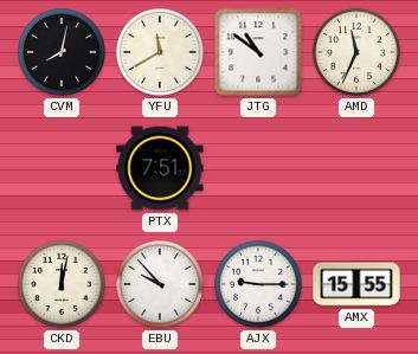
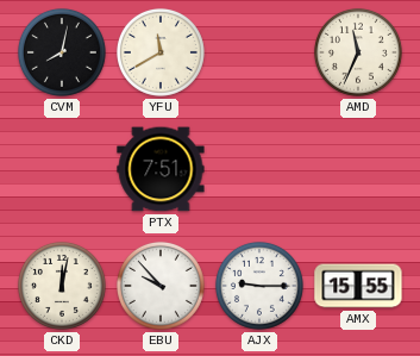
JTG: 10:51 -> none (258, 52)
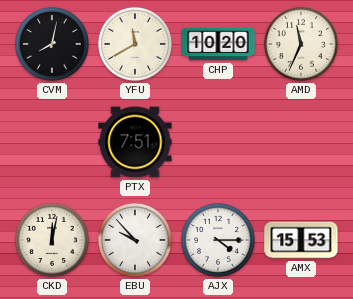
CHP: none -> 10:20 (218, 44)
AJX: 9:15 -> 4:15 (218, 240)
AMX: 15:55 -> 15:53 (301, 240)
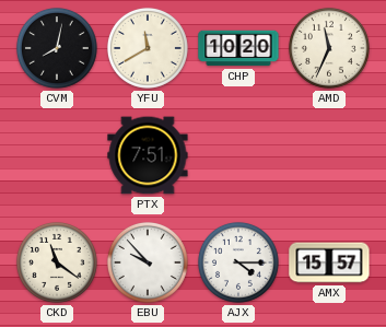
CKD: 12:02 -> 11:21 (57, 262)
AMX: 15:53 -> 15:57 (329, 262)
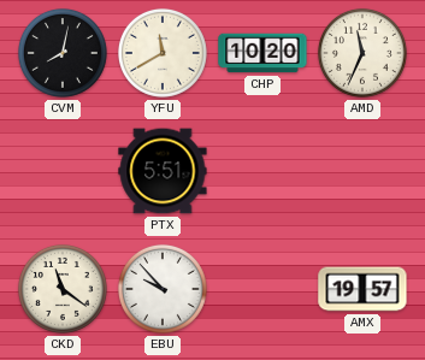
PTX: 7:51 -> 5:51 (163, 171)
AJX: 4:15 -> none (238, 262)
AMX: 15:57 -> 19:57 (362, 289)
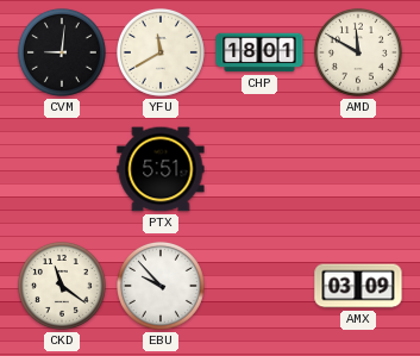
CVM: 8:02 -> 9:01 (62, 52)
CHP: 10:20 -> 18:01 (259, 52)
AMD: 11:34 -> 11:50 (358, 52)
AMX: 19:57 -> 03:09 (358, 286)
